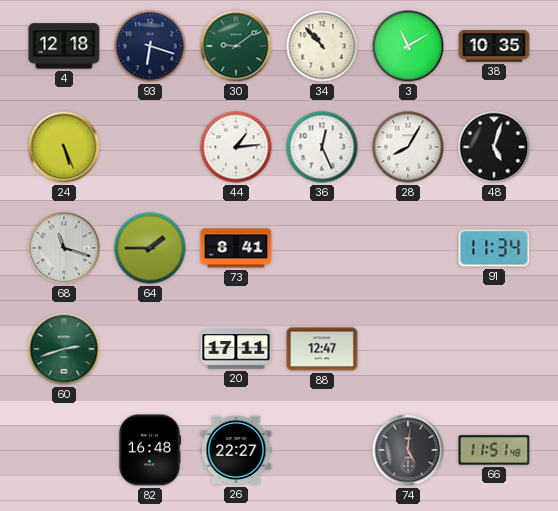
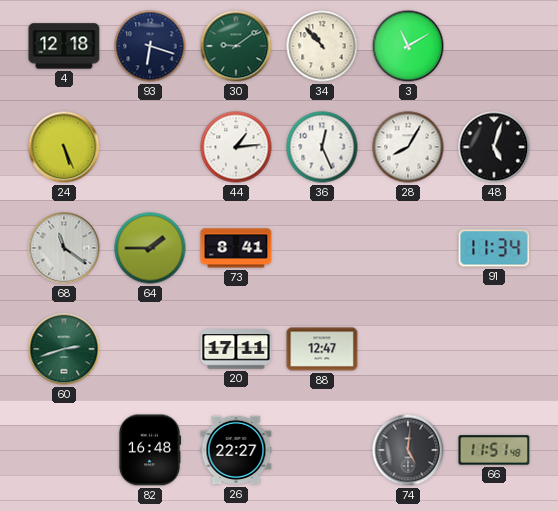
38: 10:35 -> none (494, 46)
68: 11:18 -> 11:21 (64, 248)
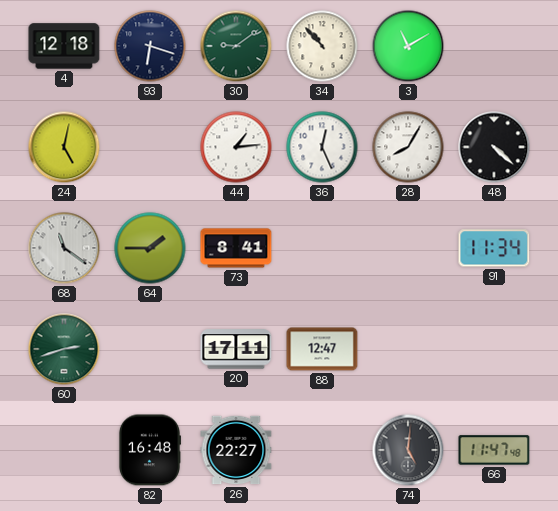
24: 5:26 -> 5:02 (64, 147)
48: 5:03 -> 4:22 (494, 147)
66: 11:51 -> 11:47 (494, 450)
